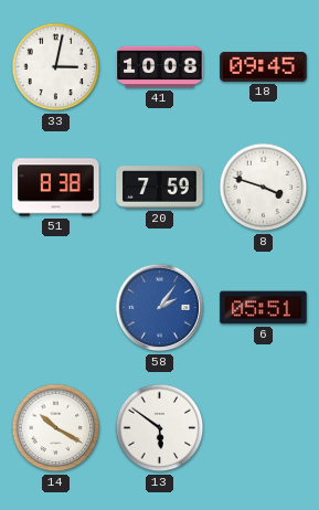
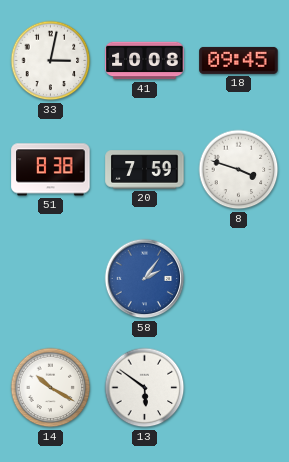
6: 05:51 -> none (264, 308)
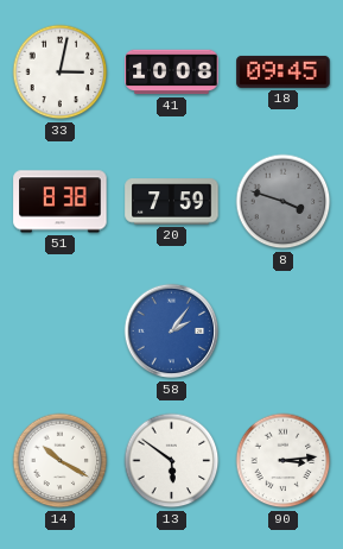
8 dial: white -> grey (284, 202)
90: none -> 3:14 (284, 461)
